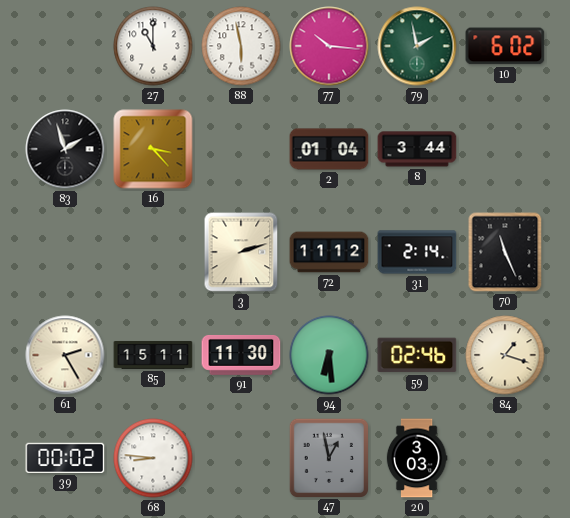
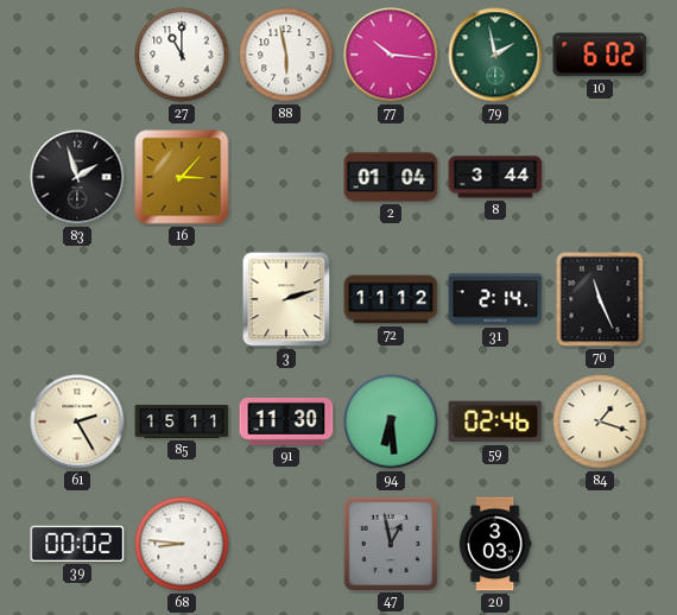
16: 3:23 -> 3:07 (182, 177)
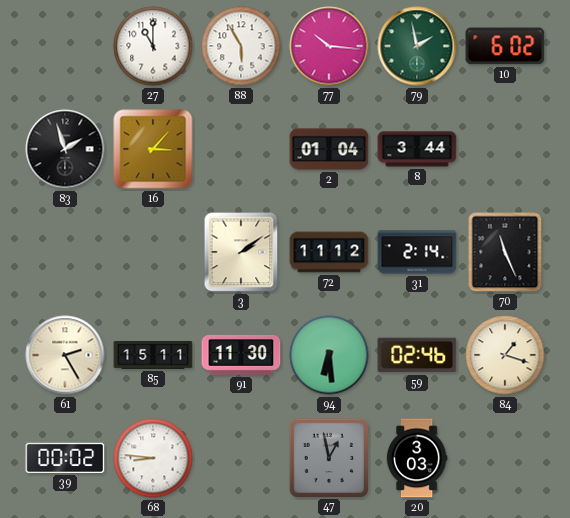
88: 5:58 -> 5:55 (241, 46)
3: 2:12 -> 2:09 (241, 252)
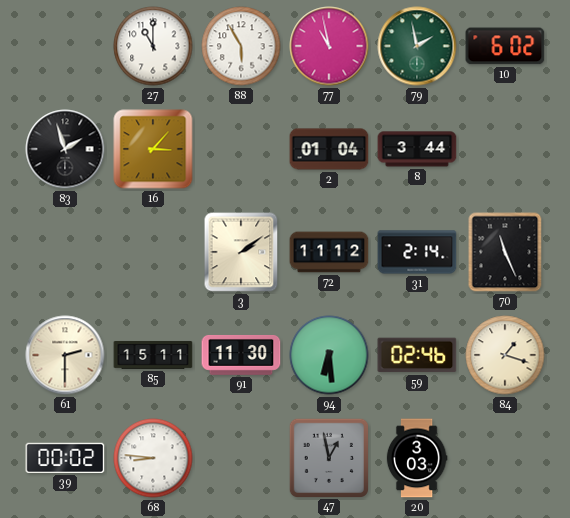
77: 10:16 -> 10:58 (329, 46)
61: 2:25 -> 2:30 (65, 355)
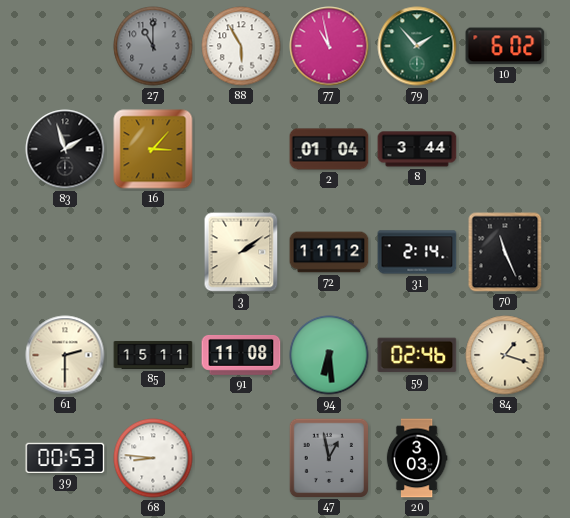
27 dial: white -> grey (153, 46)
79: 1:58 -> 1:53 (417, 46)
91: 11:30 -> 11:08 (241, 355)
39: 00:02 -> 00:53 (65, 458)
